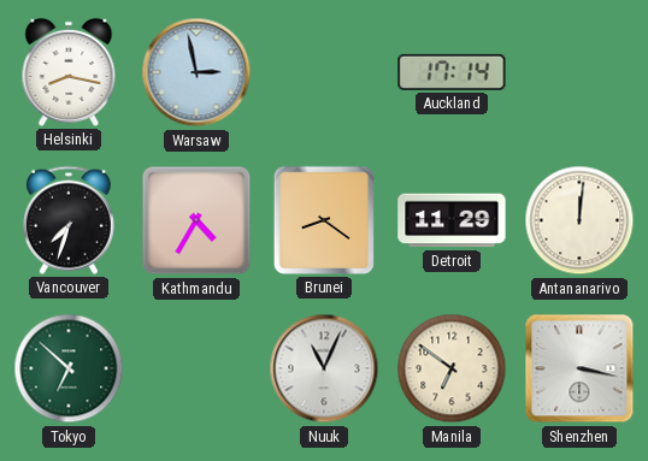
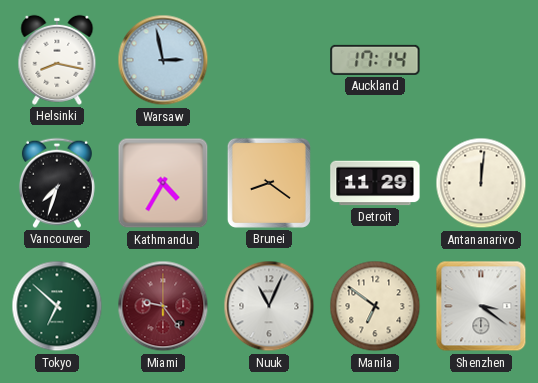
Miami: none -> 9:24 (163, 306)
Shenzhen: 3:17 -> 3:21 (481, 306)
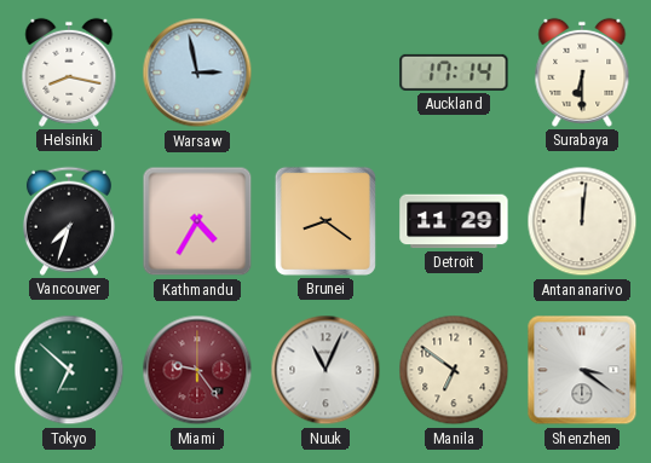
Surabaya: none -> 6:30 (582, 73)
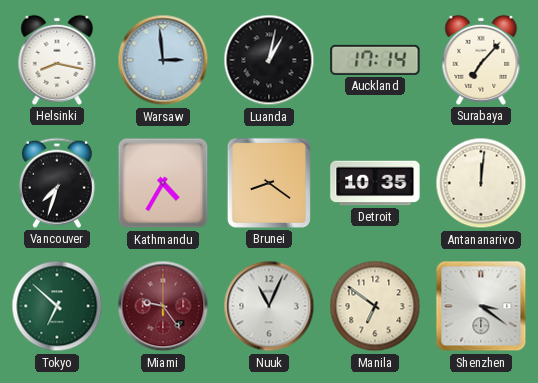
Warsaw: 2:58 -> 2:59 (163, 60)
Luanda: none -> 1:02 (269, 60)
Surabaya: 6:30 -> 7:07 (481, 60)
Detroit: 11:29 -> 10:35 (375, 183)
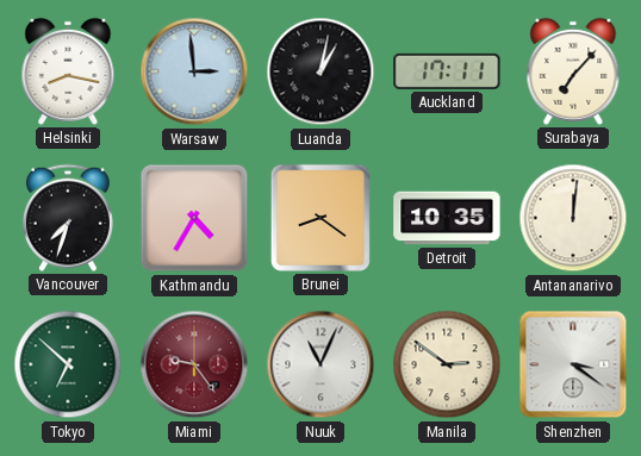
Auckland: 17:14 -> 17:11 (447, 71)
Manila: 6:51 -> 2:51 (447, 364)
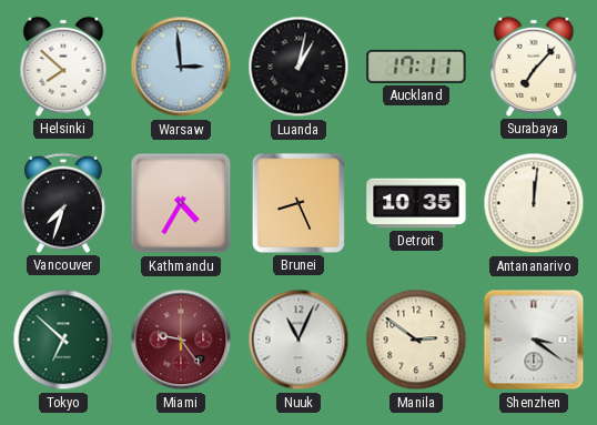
Helsinki: 8:17 -> 7:52 (63, 67)
Brunei: 8:21 -> 8:26 (298, 203)
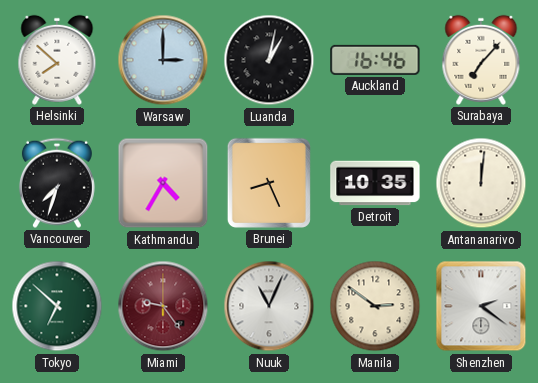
Warsaw: 2:59 -> 3:00 (163, 60)
Auckland: 17:11 -> 16:46 (375, 60)
Shenzhen: 3:21 -> 2:21 (481, 306)
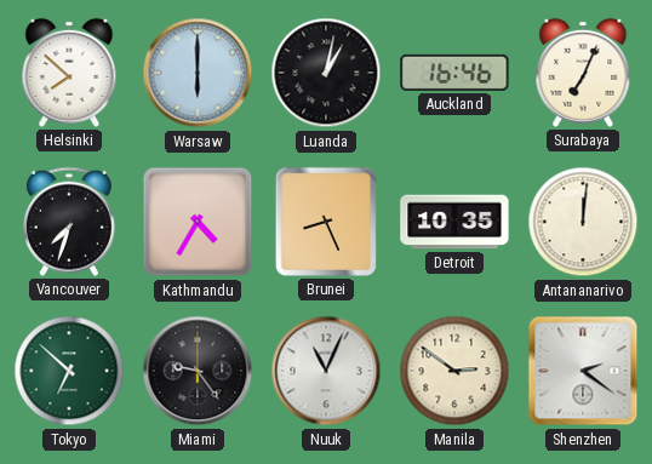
Warsaw: 3:00 -> 6:00 (198, 73)
Surabaya: 7:07 -> 7:04 (583, 73)
Miami dial: burgundy -> black (198, 371)
